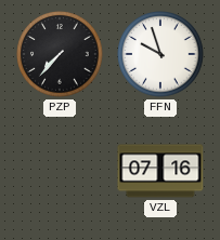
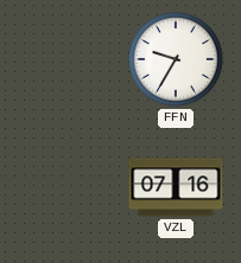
PZP: 7:37 -> none (60, 54)
FFN: 9:57 -> 9:35 (176, 59)
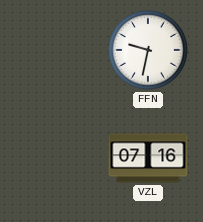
FFN: 9:35 -> 9:32 (148, 50)
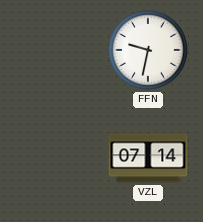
VZL: 07:16 -> 07:14 (148, 158)
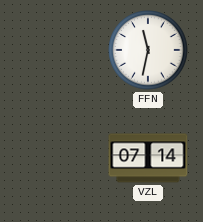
FFN: 9:32 -> 11:32 (148, 50)
